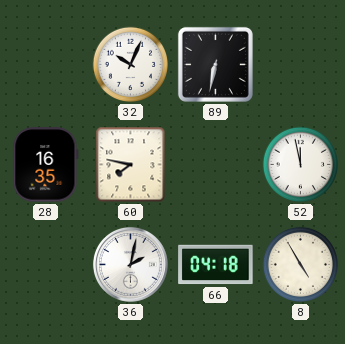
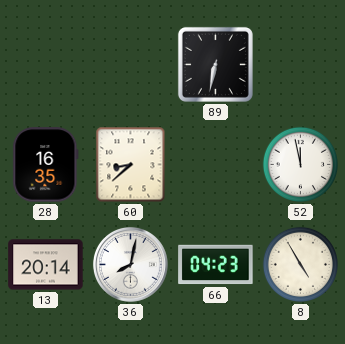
32: 10:04 -> none (131, 65)
60: 7:47 -> 8:38 (131, 165)
13: none -> 20:14 (46, 265)
36: 2:02 -> 8:02 (130, 264)
66: 04:18 -> 04:23 (216, 265)
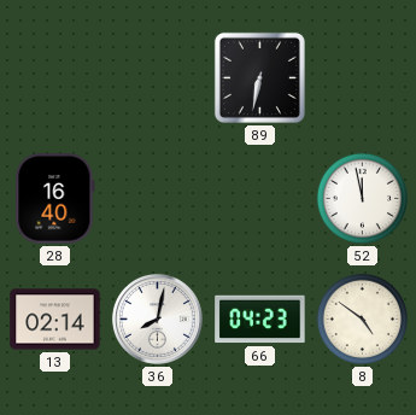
28: 16:35 -> 16:40 (55, 199)
60: 8:38 -> none (131, 165)
13: 20:14 -> 02:14 (55, 320)
8: 4:55 -> 4:51 (363, 320)
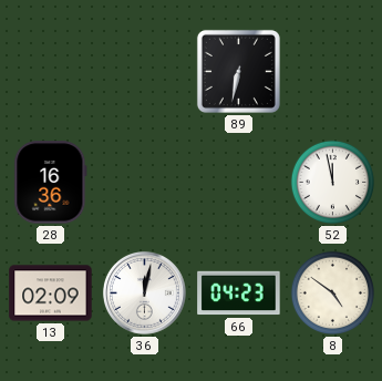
28: 16:40 -> 16:36 (51, 183)
13: 02:14 -> 02:09 (51, 294)
36: 8:02 -> 12:02 (144, 292)
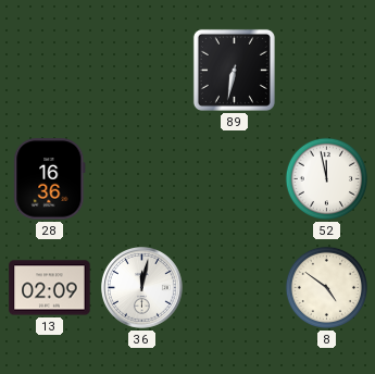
66: 04:23 -> none (239, 294)
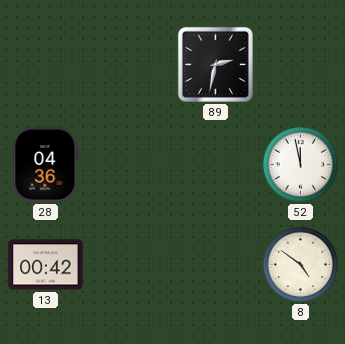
89: 6:32 -> 2:32 (215, 64)
28: 16:36 -> 04:36 (46, 165)
13: 02:09 -> 00:42 (46, 265)
36: 12:02 -> none (141, 287)
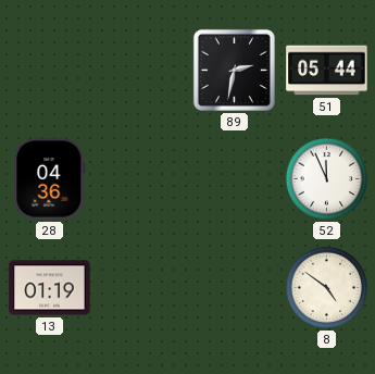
51: none -> 05:44 (327, 71)
52: 11:58 -> 11:56 (327, 179)
13: 00:42 -> 01:19 (50, 288)
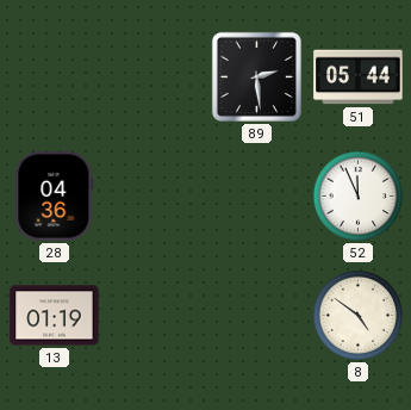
89: 2:32 -> 2:29 (256, 76)
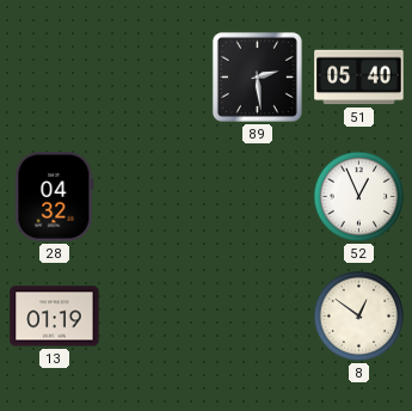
51: 05:44 -> 05:40 (359, 78)
28: 04:36 -> 04:32 (55, 197)
52: 11:56 -> 12:56 (359, 197)
8: 4:51 -> 12:51 (359, 317)
